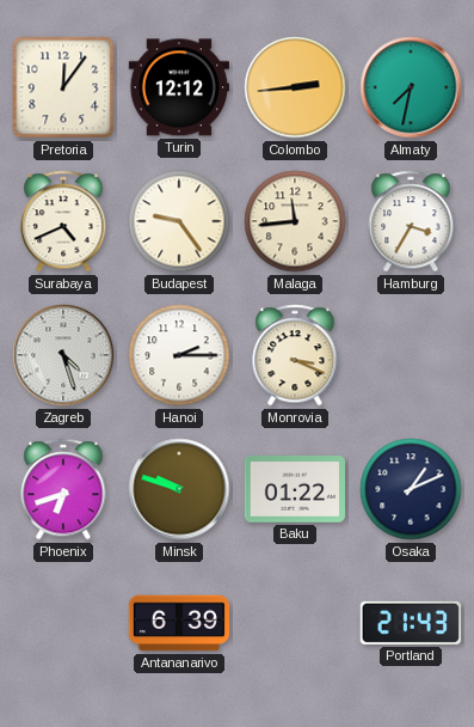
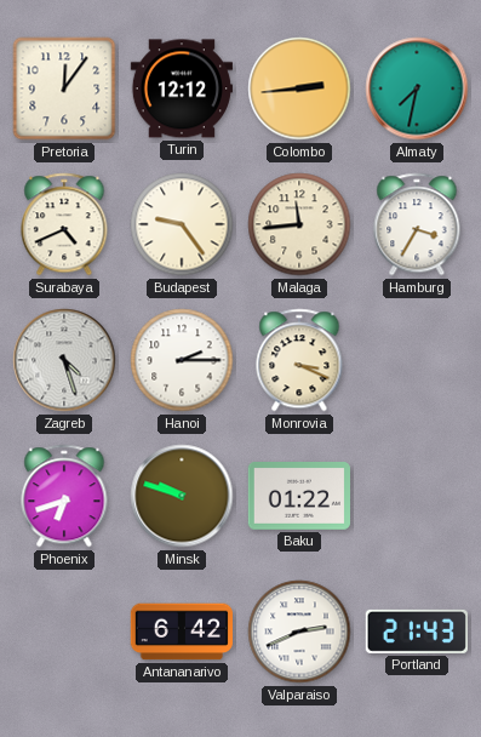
Osaka: 1:11 -> none (411, 489)
Antananarivo: 6:39 -> 6:42 (181, 632)
Valparaiso: none -> 2:41 (299, 632)
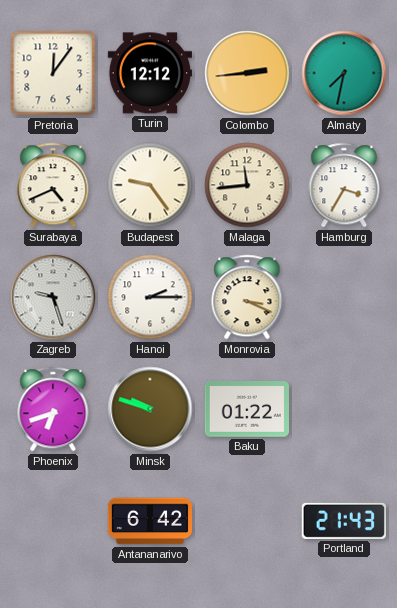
Zagreb: 4:27 -> 9:27 (53, 297)
Valparaiso: 2:41 -> none (299, 632)
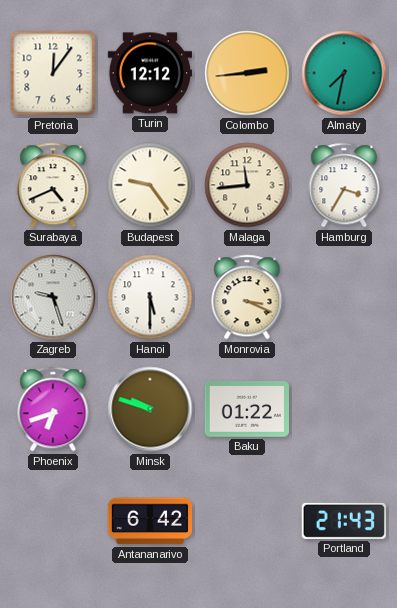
Hanoi: 2:15 -> 5:30 (150, 297)
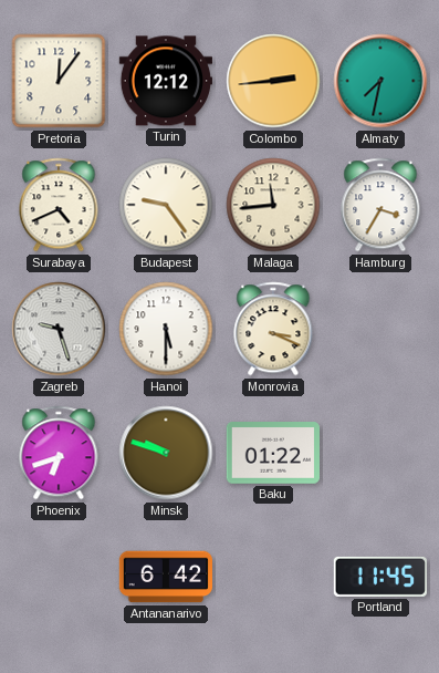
Portland: 21:43 -> 11:45 (380, 577)
